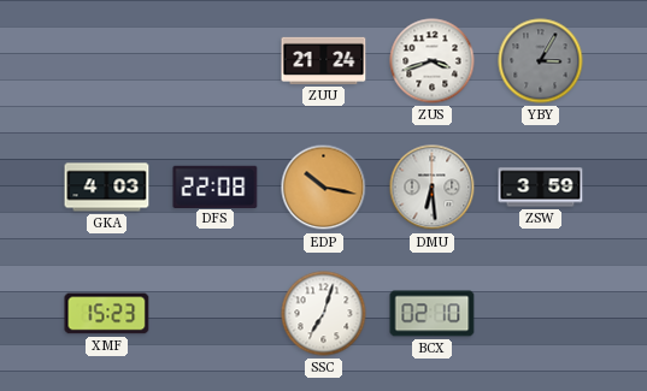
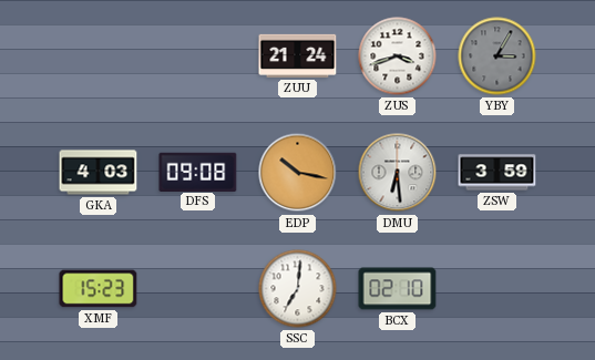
DFS: 22:08 -> 09:08 (198, 172)
SSC: 7:03 -> 7:01 (298, 289)
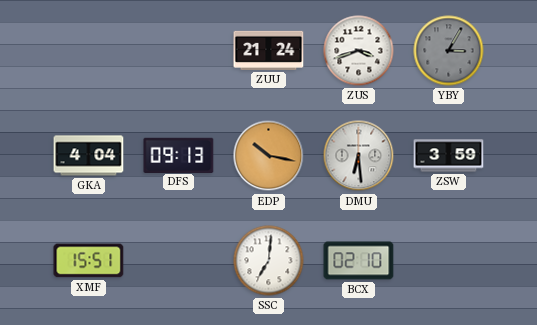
GKA: 4:03 -> 4:04 (89, 156)
DFS: 09:08 -> 09:13 (179, 155)
XMF: 15:23 -> 15:51 (89, 261)
